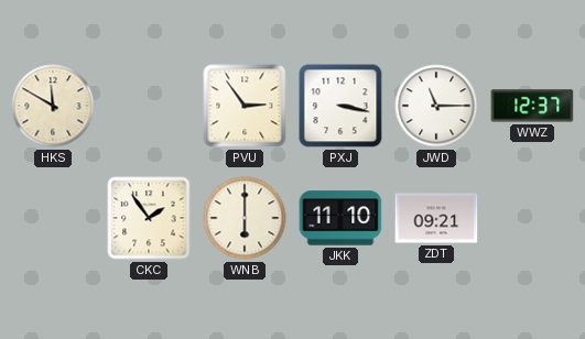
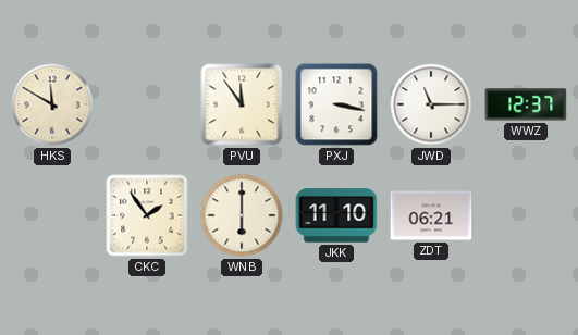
PVU: 2:54 -> 11:54 (242, 104)
ZDT: 09:21 -> 06:21 (431, 215)
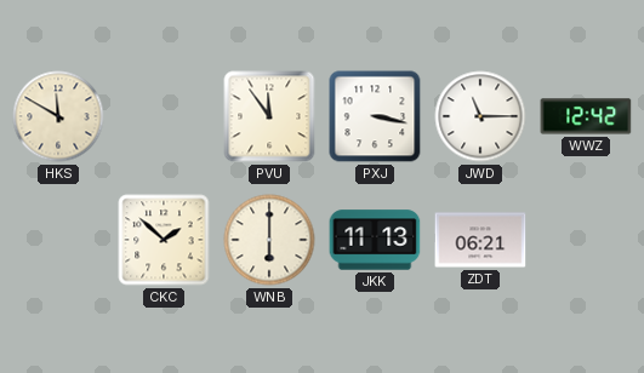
WWZ: 12:37 -> 12:42 (586, 116)
CKC: 1:54 -> 1:52 (164, 240)
JKK: 11:10 -> 11:13 (375, 240)
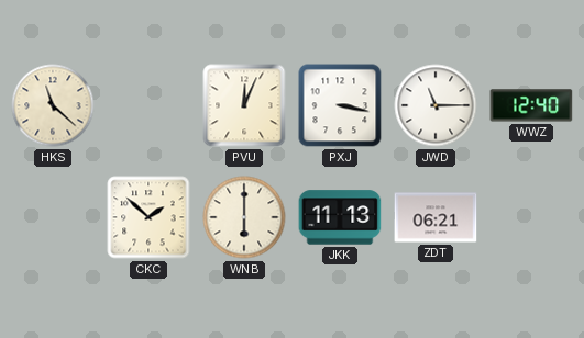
HKS: 11:50 -> 11:22 (53, 105)
PVU: 11:54 -> 12:04 (244, 105)
WWZ: 12:42 -> 12:40 (531, 105)
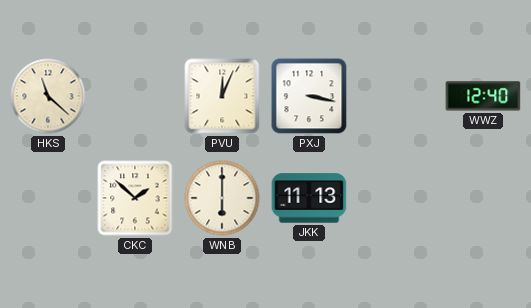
JWD: 11:15 -> none (436, 105)
ZDT: 06:21 -> none (436, 217)
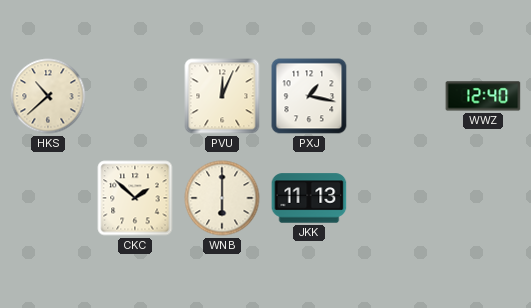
HKS: 11:22 -> 10:38 (48, 96)
PXJ: 3:17 -> 1:17 (309, 96)
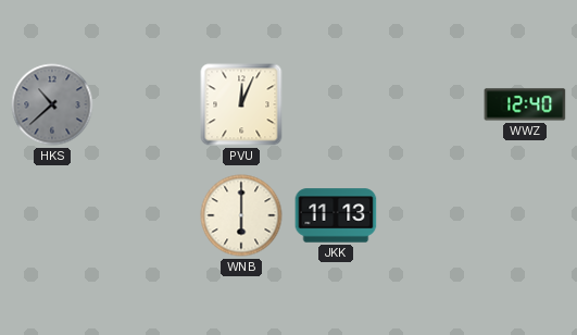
HKS dial: cream -> grey (52, 104)
PXJ: 1:17 -> none (309, 96)
CKC: 1:52 -> none (135, 198)
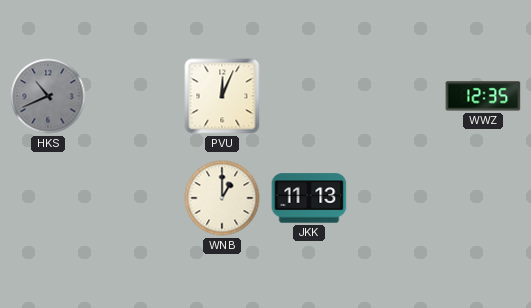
HKS: 10:38 -> 10:41 (48, 96)
WWZ: 12:40 -> 12:35 (483, 96)
WNB: 6:00 -> 1:00 (222, 198)
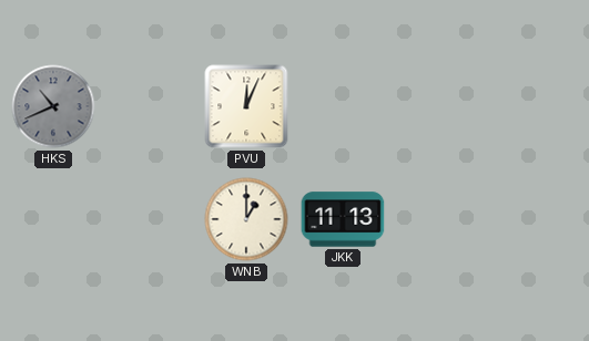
WWZ: 12:35 -> none (483, 96)
